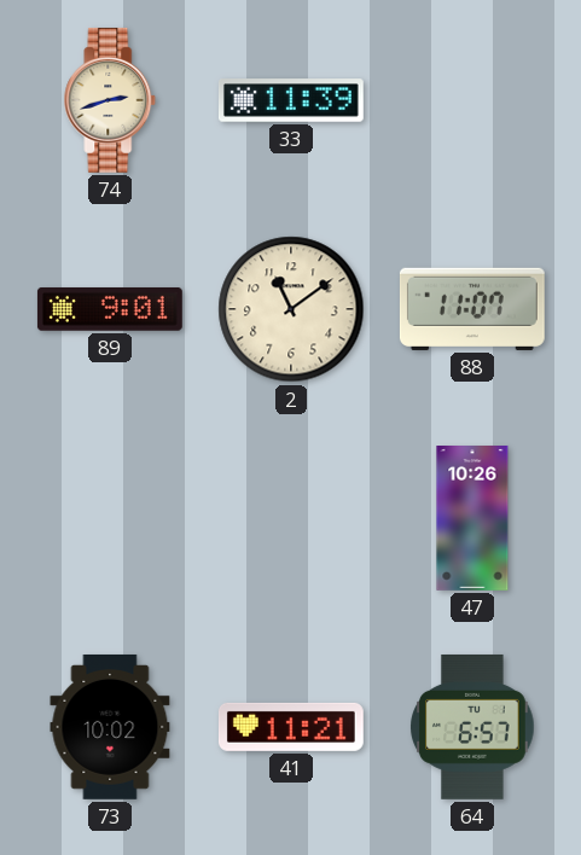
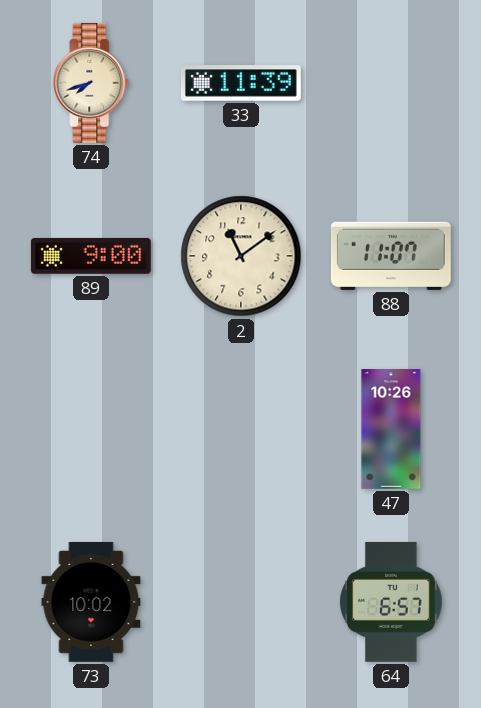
74: 2:42 -> 7:42 (91, 83)
89: 9:01 -> 9:00 (91, 256)
41: 11:21 -> none (291, 727)
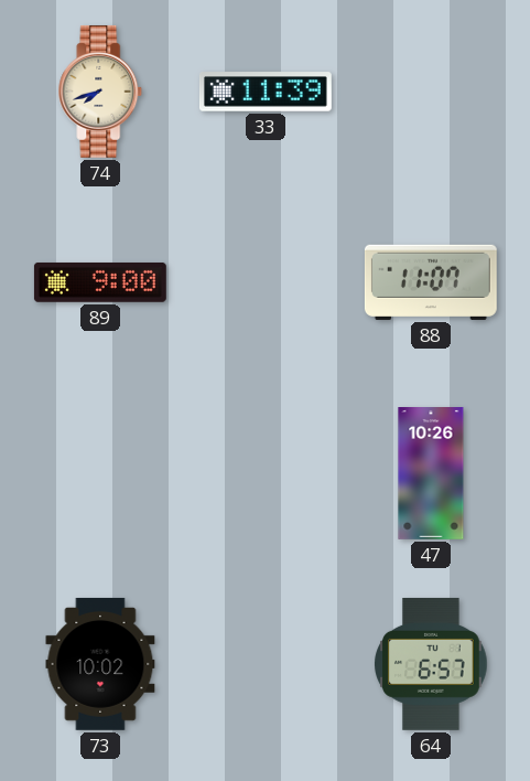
2: 11:09 -> none (241, 256)
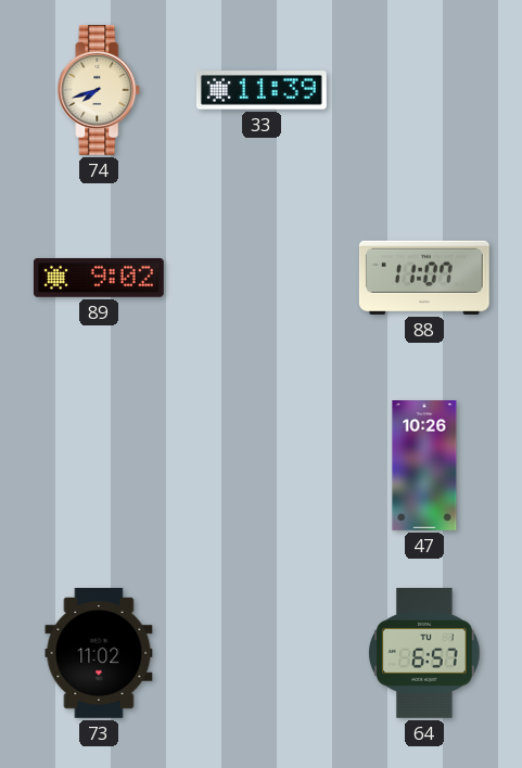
89: 9:00 -> 9:02 (99, 278)
73: 10:02 -> 11:02 (99, 653)
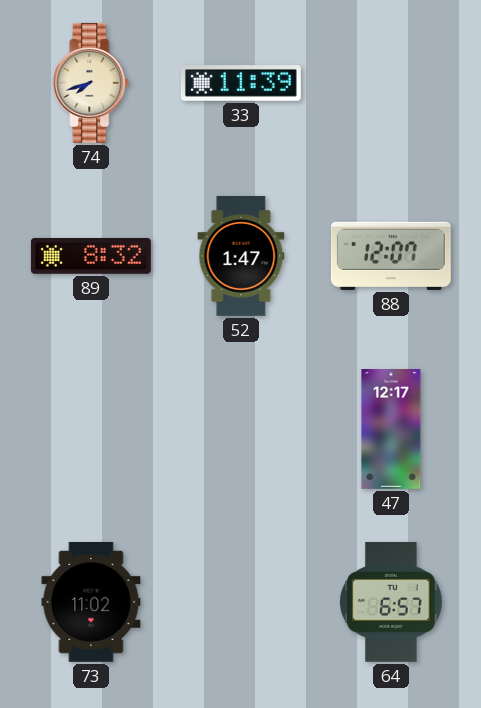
89: 9:02 -> 8:32 (91, 256)
52: none -> 1:47 (241, 256)
88: 11:07 -> 12:07 (391, 256)
47: 10:26 -> 12:17 (391, 430)
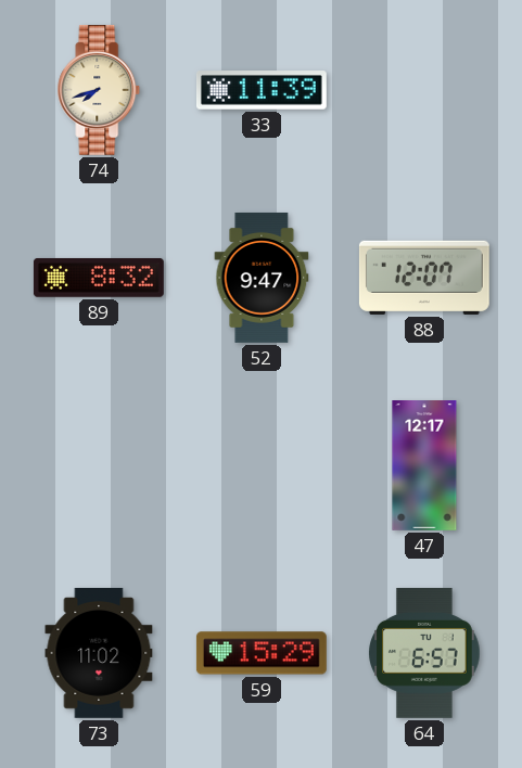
52: 1:47 -> 9:47 (262, 278)
59: none -> 15:29 (262, 653)
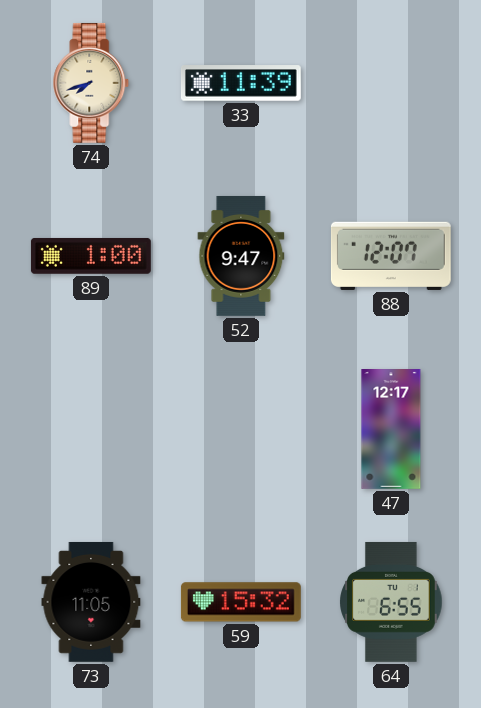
89: 8:32 -> 1:00 (91, 256)
73: 11:02 -> 11:05 (91, 602)
59: 15:29 -> 15:32 (241, 602)
64: 6:57 -> 6:55 (391, 602)
